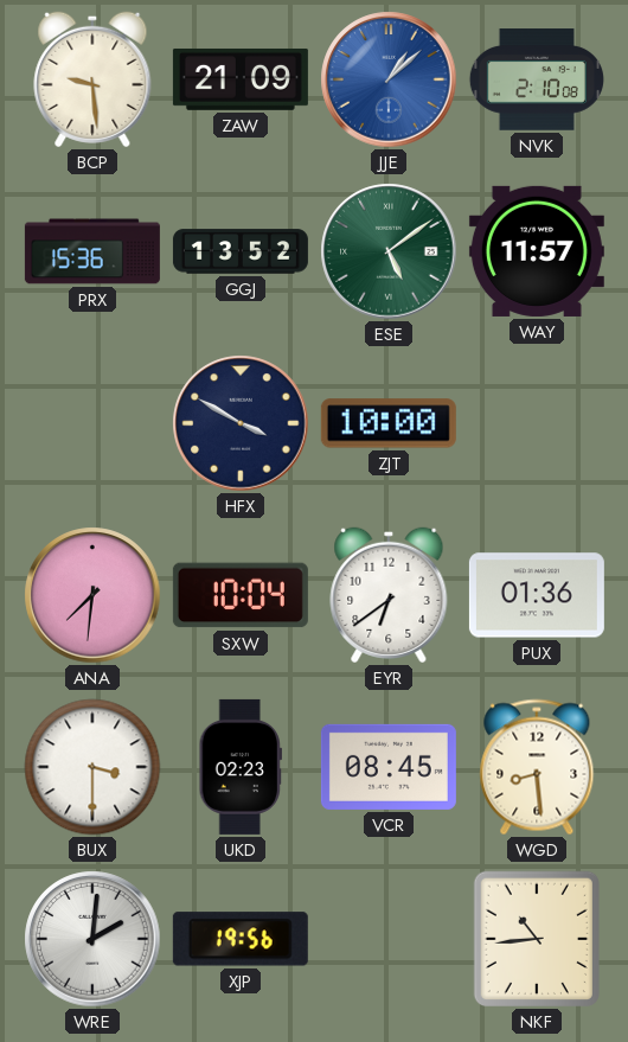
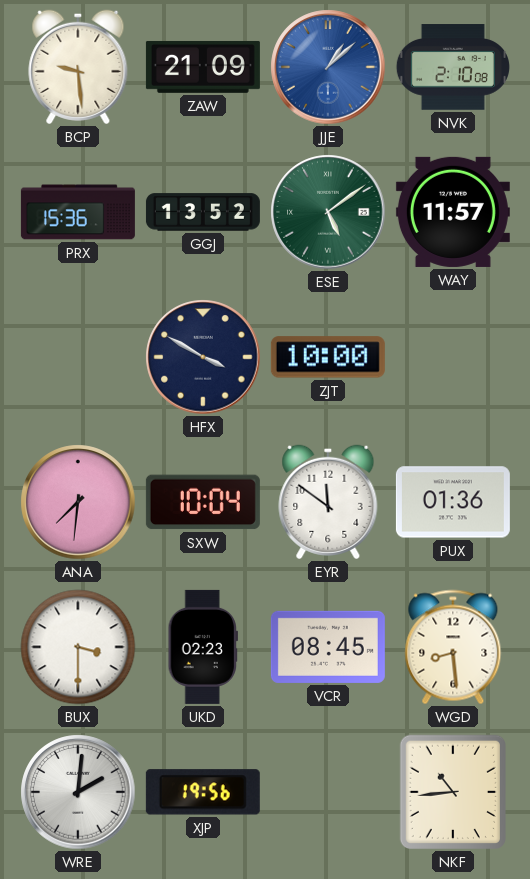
EYR: 6:39 -> 11:51 (328, 502)
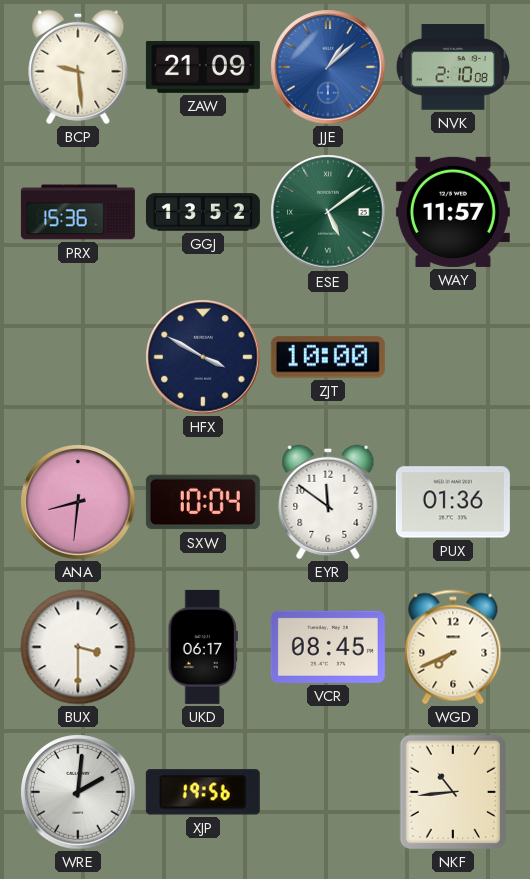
ANA: 7:31 -> 8:31 (78, 502)
UKD: 02:23 -> 06:17 (202, 647)
WGD: 8:29 -> 7:41 (453, 647)
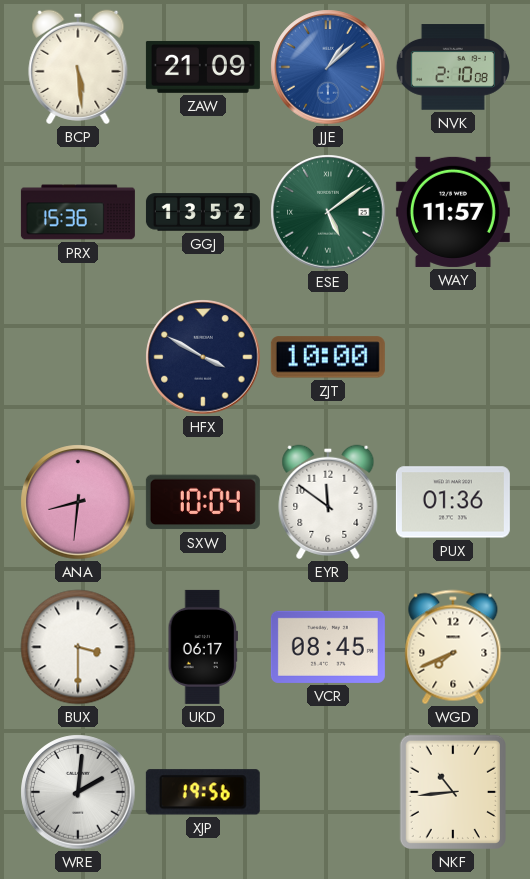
BCP: 9:29 -> 5:29 (78, 67)
